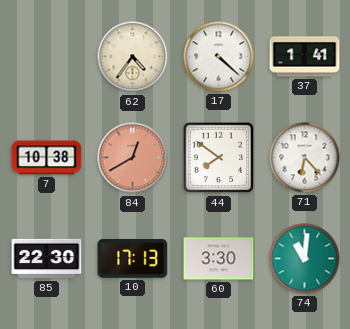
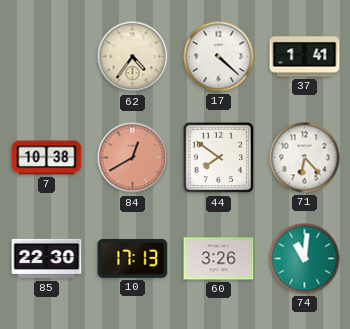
60: 3:30 -> 3:26 (219, 259)
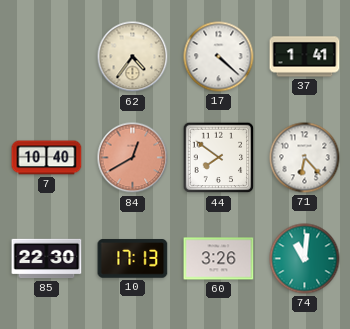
7: 10:38 -> 10:40 (47, 158)
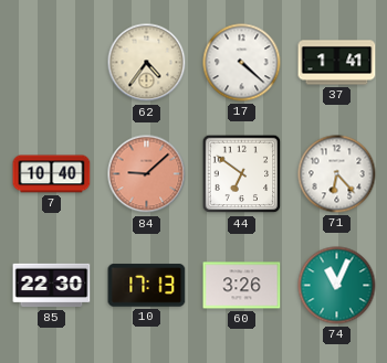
84: 12:40 -> 9:08 (147, 174)
44: 7:51 -> 6:51 (242, 174)
74: 11:01 -> 11:04 (337, 286)
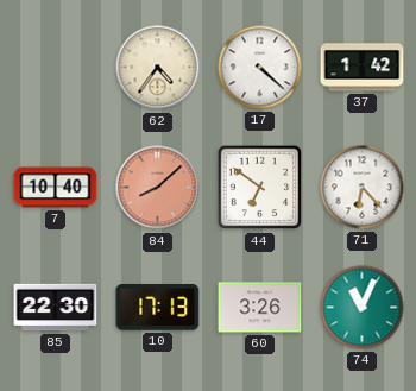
37: 1:41 -> 1:42 (363, 68)
84: 9:08 -> 8:08 (158, 188)
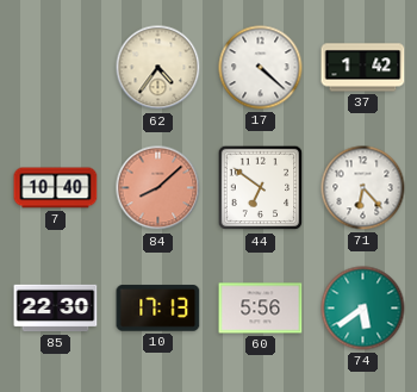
60: 3:26 -> 5:56 (261, 309)
74: 11:04 -> 5:39 (363, 309)
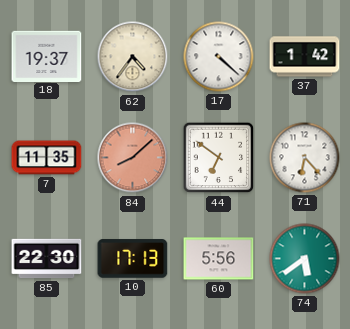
18: none -> 19:37 (47, 56)
7: 10:40 -> 11:35 (47, 158)
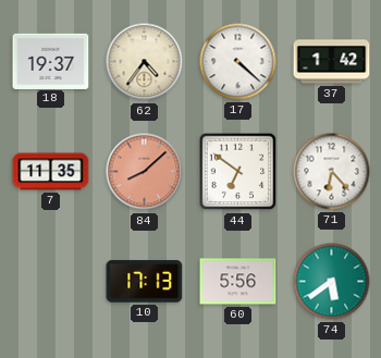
85: 22:30 -> none (47, 259)
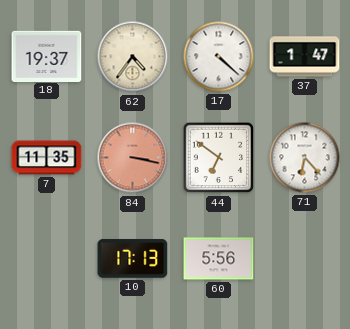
37: 1:42 -> 1:47 (305, 57)
84: 8:08 -> 3:17 (133, 158)
74: 5:39 -> none (332, 282)
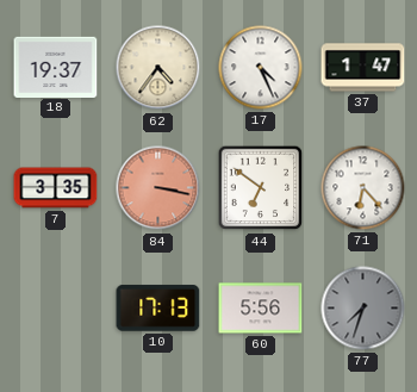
17: 4:22 -> 4:26 (261, 68)
7: 11:35 -> 3:35 (56, 188)
77: none -> 7:33 (363, 309)
